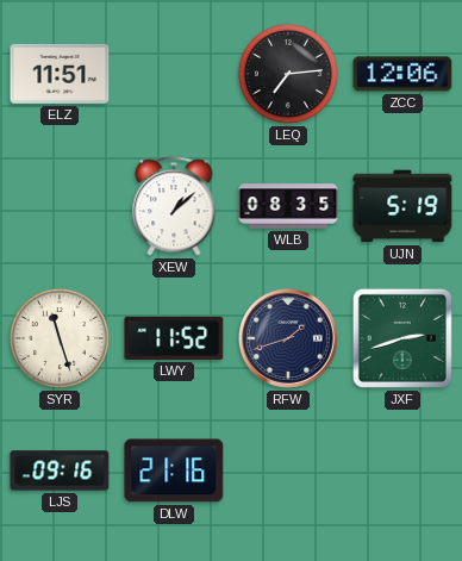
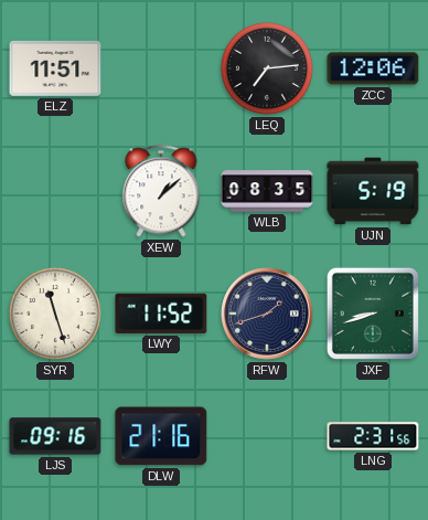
JXF: 2:42 -> 8:42 (373, 314)
LNG: none -> 2:31 (373, 436)
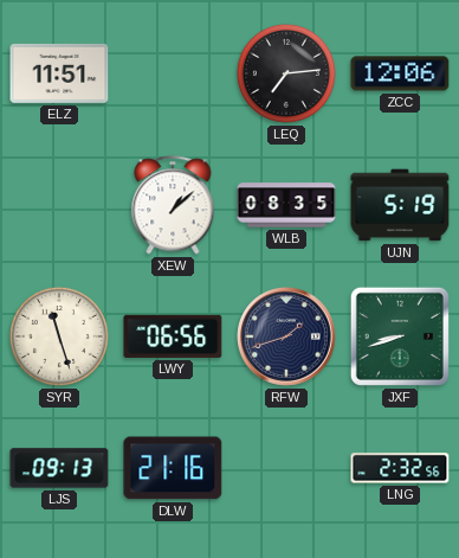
LWY: 11:52 -> 06:56 (173, 336)
LJS: 09:16 -> 09:13 (59, 468)
LNG: 2:31 -> 2:32 (400, 468)
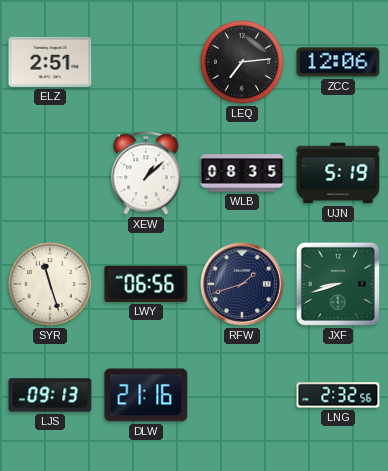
ELZ: 11:51 -> 2:51 (50, 62)
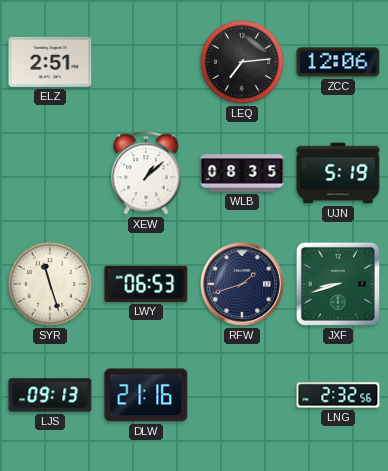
LWY: 06:56 -> 06:53 (146, 284)
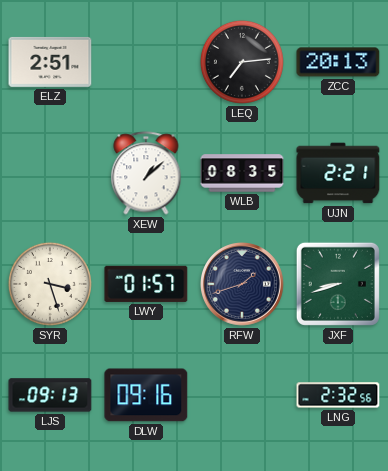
ZCC: 12:06 -> 20:13 (338, 62)
UJN: 5:19 -> 2:21 (338, 173)
SYR: 11:27 -> 3:27 (50, 284)
LWY: 06:53 -> 01:57 (146, 284)
DLW: 21:16 -> 09:16 (146, 395)
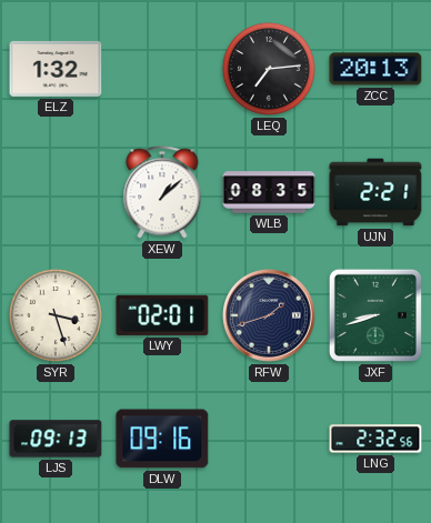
ELZ: 2:51 -> 1:32 (56, 69)
LWY: 01:57 -> 02:01 (162, 315)
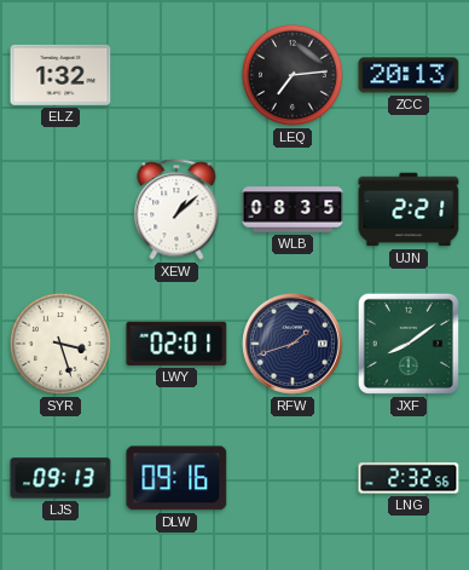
JXF: 8:42 -> 8:09 (409, 344)
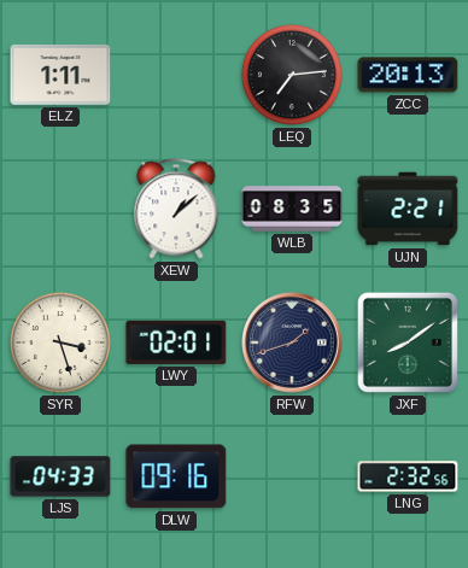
ELZ: 1:32 -> 1:11 (60, 75)
LJS: 09:13 -> 04:33 (60, 476)
